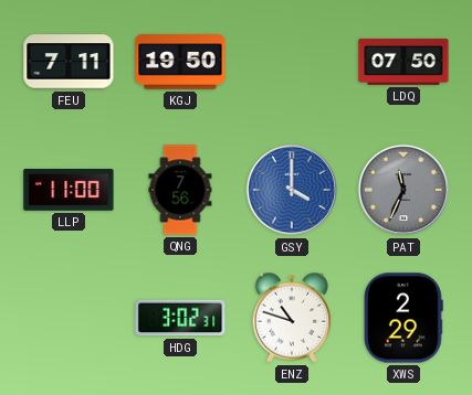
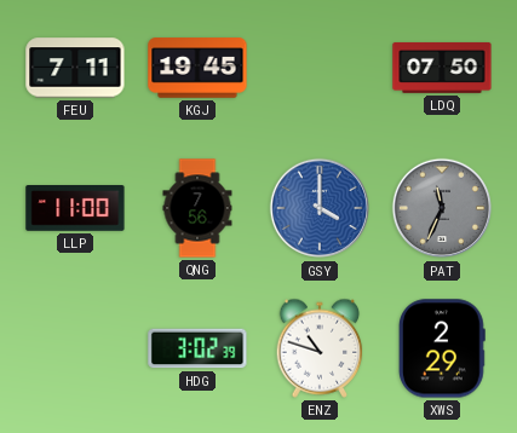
KGJ: 19:50 -> 19:45 (197, 68)
HDG: 3:02:31 -> 3:02:39 (197, 348)
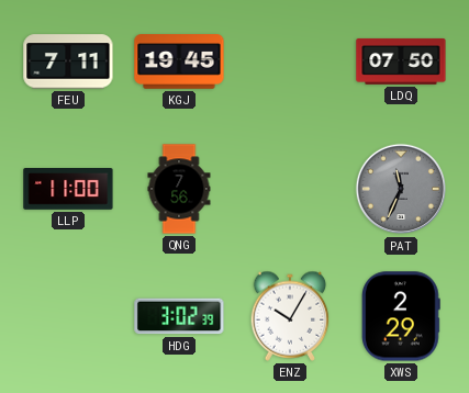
GSY: 4:00 -> none (320, 208)
ENZ: 10:48 -> 10:05 (290, 316)
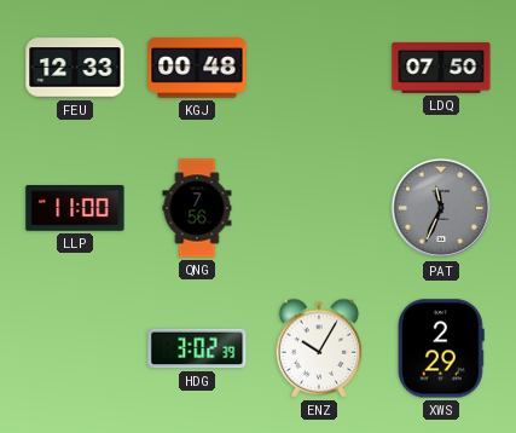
FEU: 7:11 -> 12:33 (75, 68)
KGJ: 19:45 -> 00:48 (197, 68)
